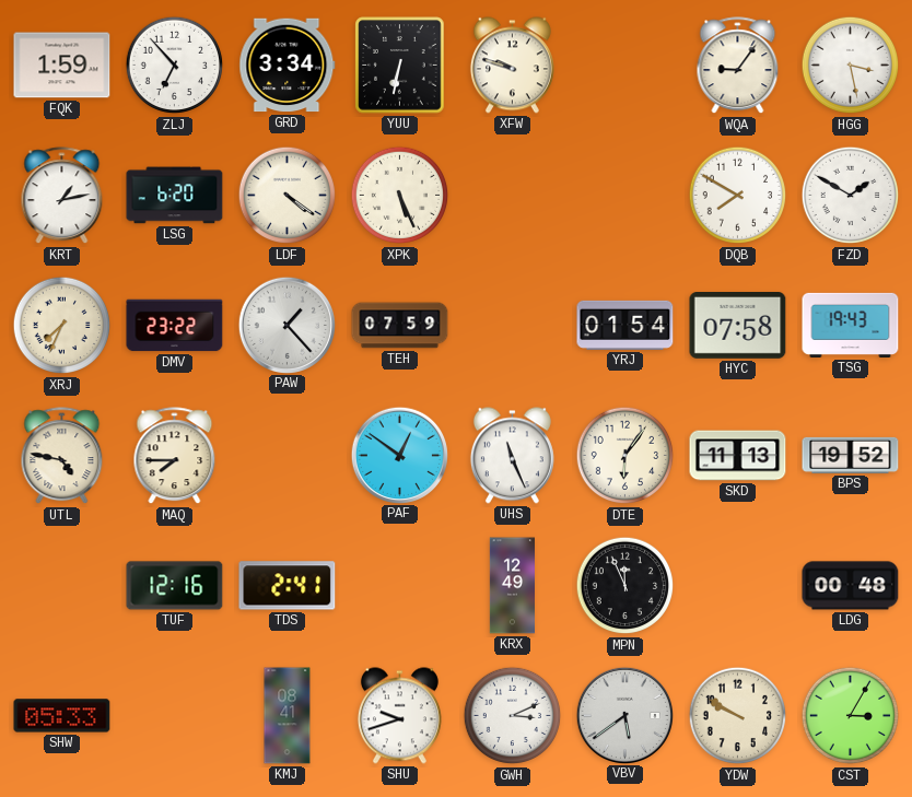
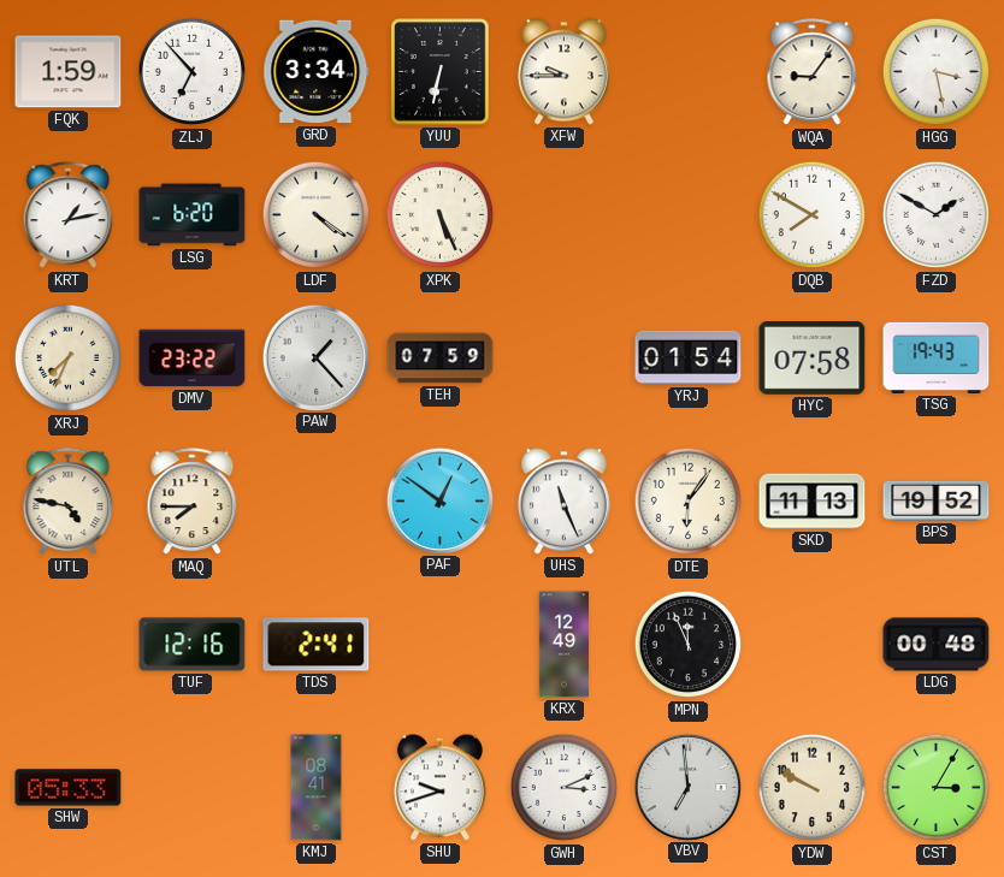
XFW: 9:48 -> 9:45 (563, 72)
VBV: 5:39 -> 6:59 (687, 787)
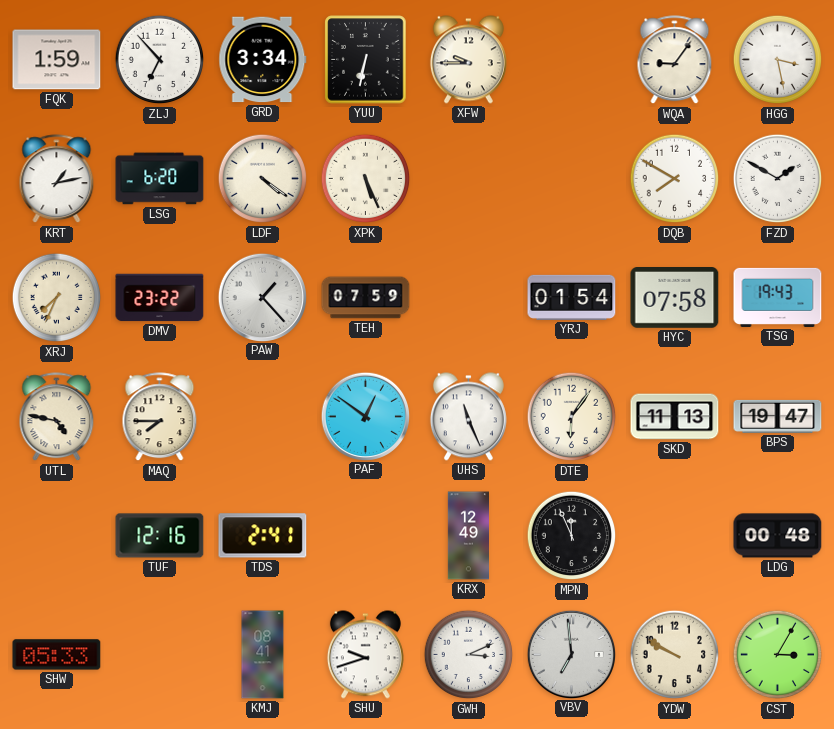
BPS: 19:52 -> 19:47 (778, 416)
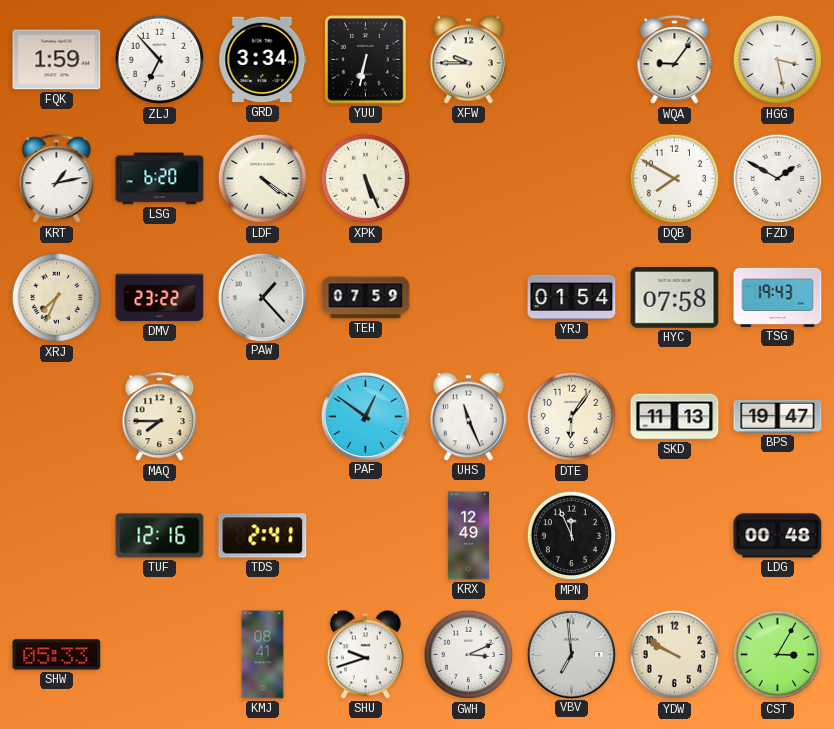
UTL: 4:47 -> none (57, 417)
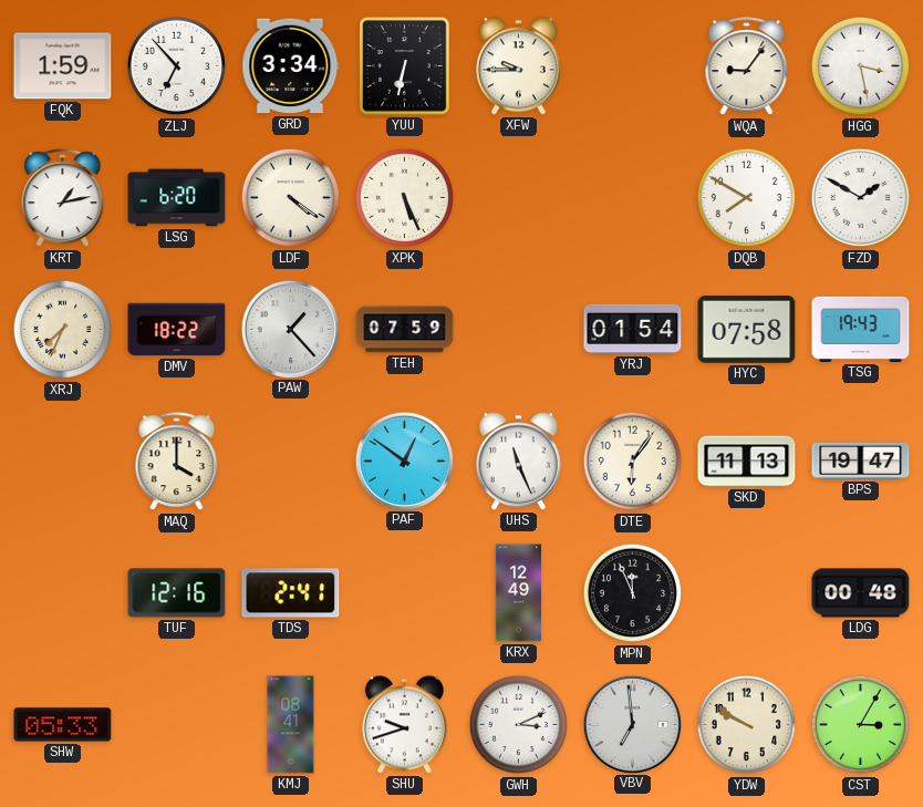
DMV: 23:22 -> 18:22 (177, 330)
MAQ: 7:45 -> 4:00 (177, 462)
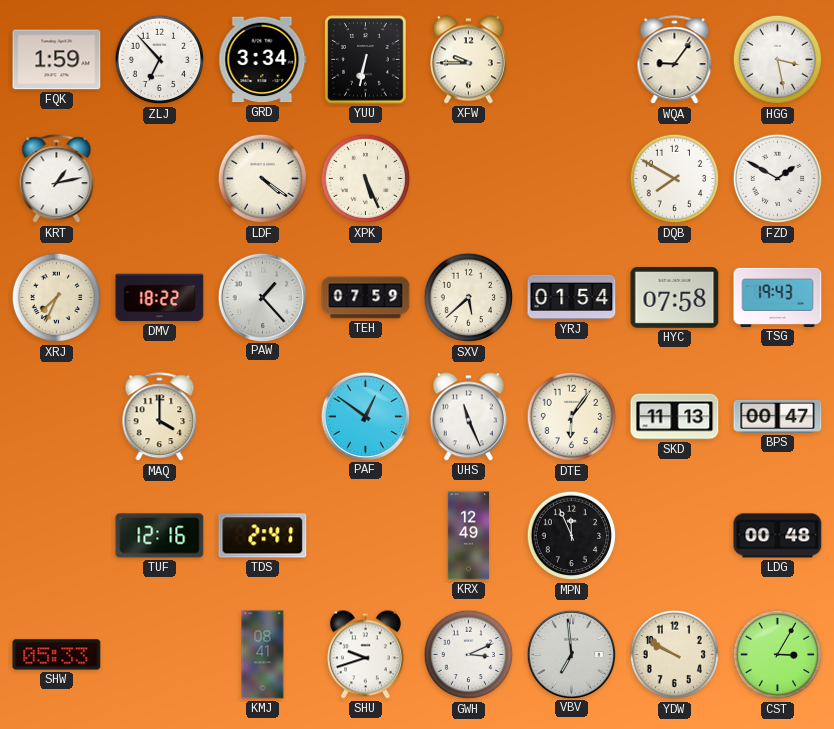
LSG: 6:20 -> none (177, 198)
SXV: none -> 5:38 (469, 298)
BPS: 19:47 -> 00:47 (778, 416)
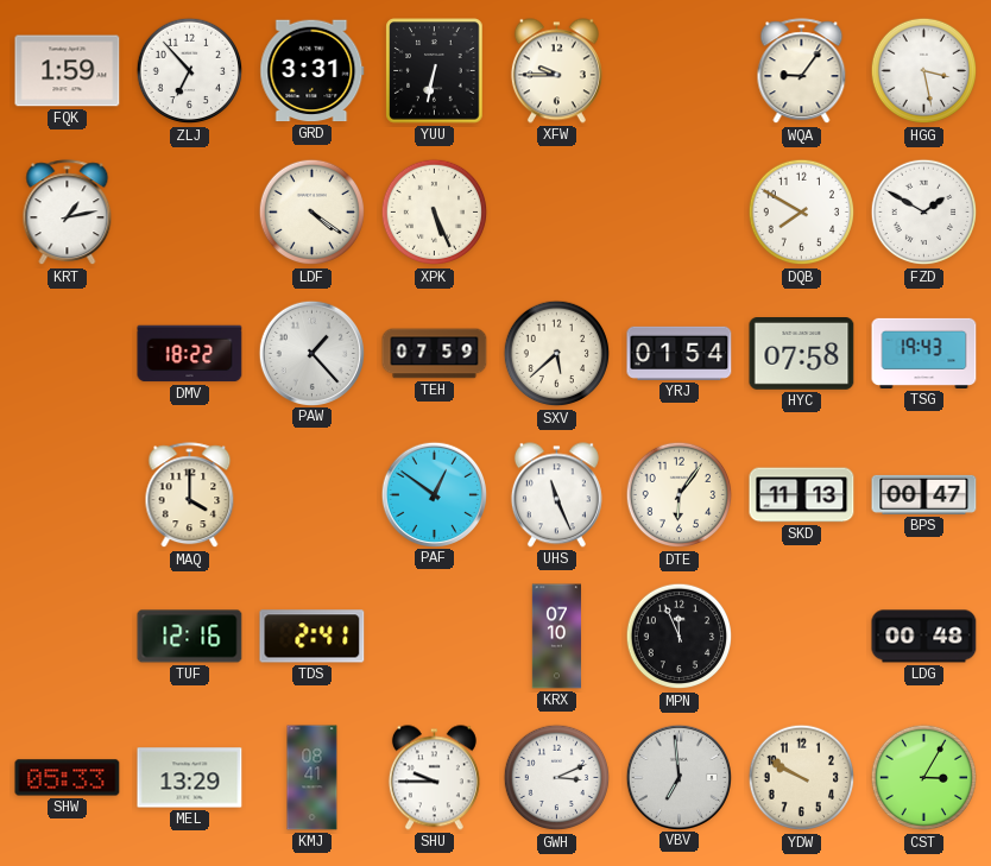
GRD: 3:34 -> 3:31 (313, 71)
XRJ: 7:34 -> none (57, 298)
KRX: 12:49 -> 07:10 (556, 637)
MEL: none -> 13:29 (190, 778)
SHU: 9:42 -> 9:45 (434, 778)
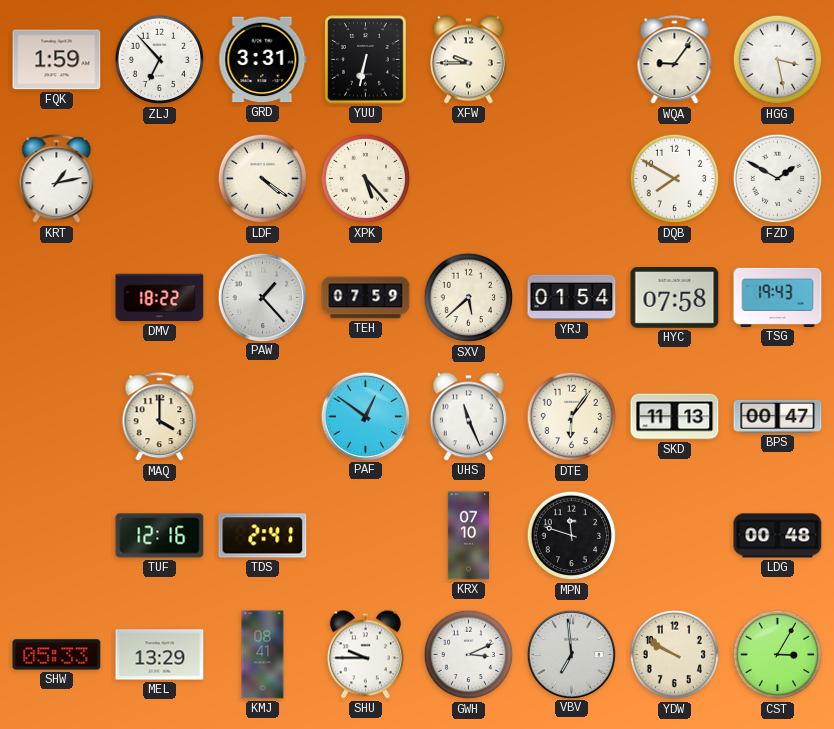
XPK: 5:26 -> 5:23 (366, 179)
MPN: 11:56 -> 11:48 (572, 536)
